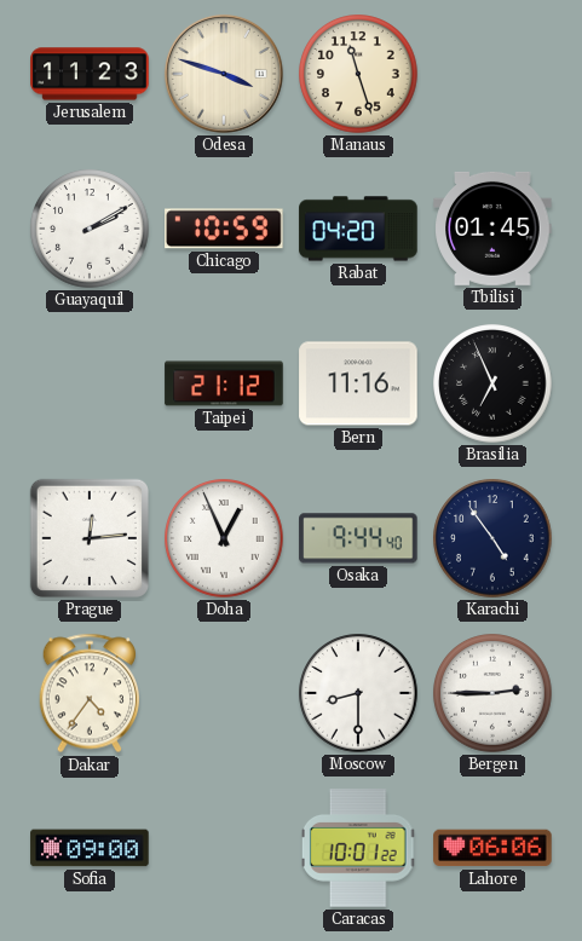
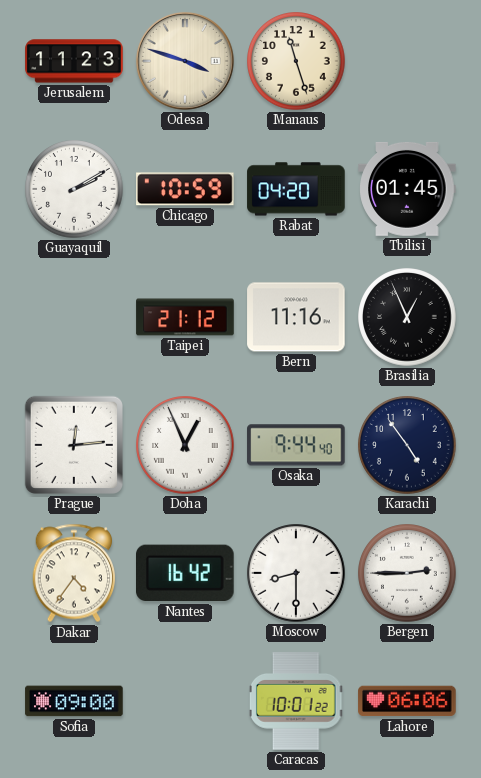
Brasilia: 6:56 -> 12:56 (407, 317)
Nantes: none -> 16:42 (186, 573)
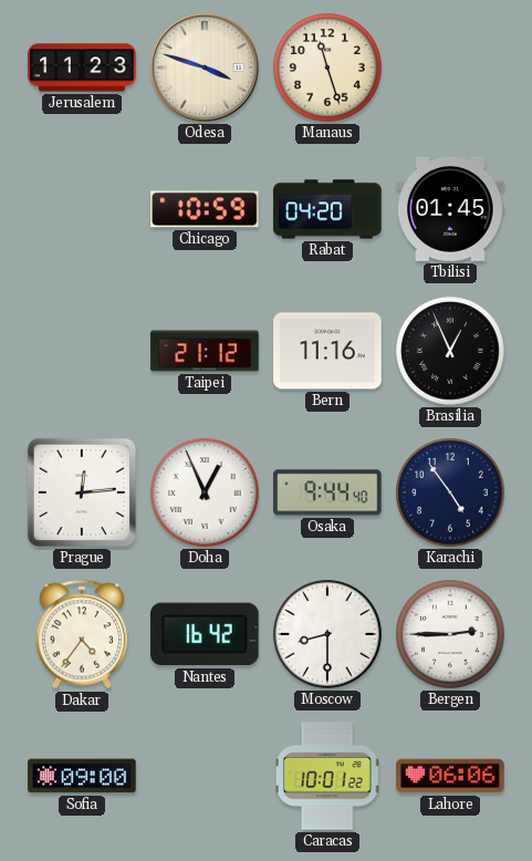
Guayaquil: 2:10 -> none (74, 189)
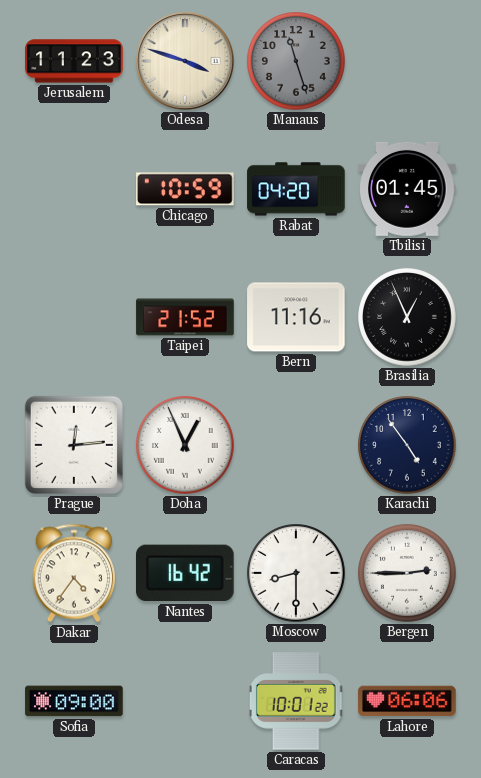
Manaus dial: cream -> grey (296, 61)
Taipei: 21:12 -> 21:52 (185, 317)
Osaka: 9:44 -> none (327, 492)
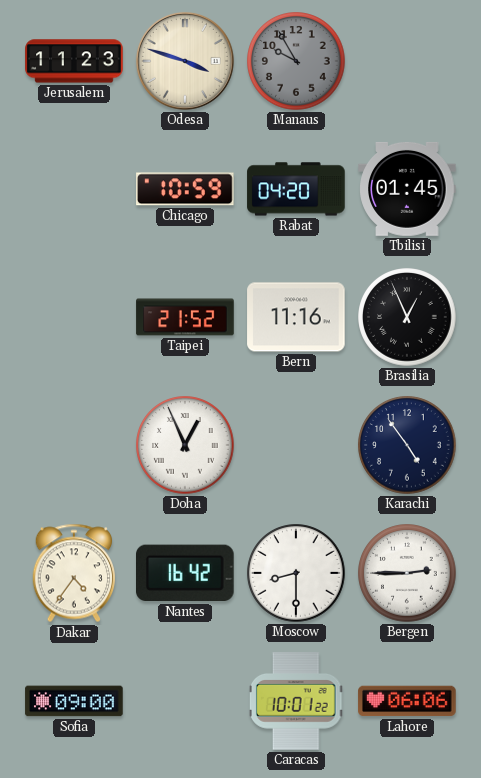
Manaus: 11:27 -> 9:55 (296, 61)
Prague: 12:14 -> none (74, 445)
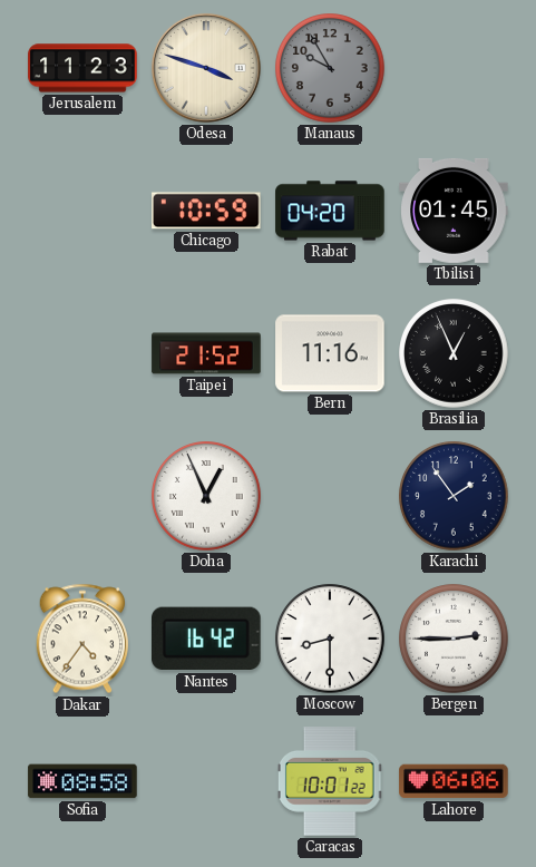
Karachi: 4:54 -> 1:54 (454, 496)
Sofia: 09:00 -> 08:58 (82, 781)
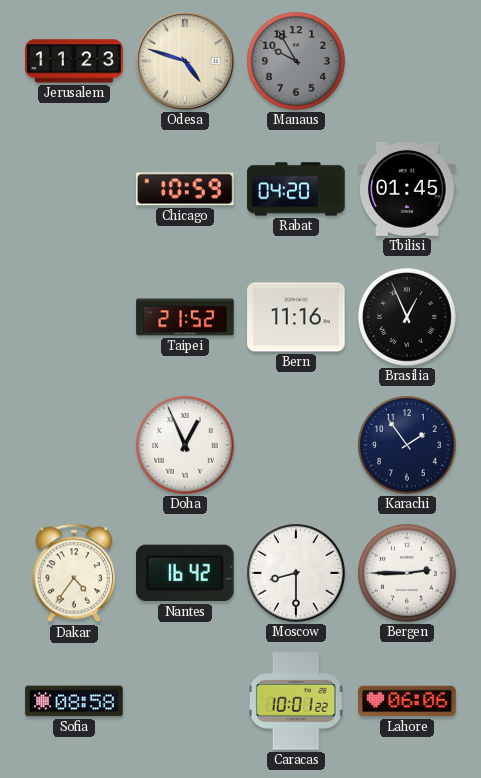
Odesa: 3:48 -> 4:48 (185, 61)
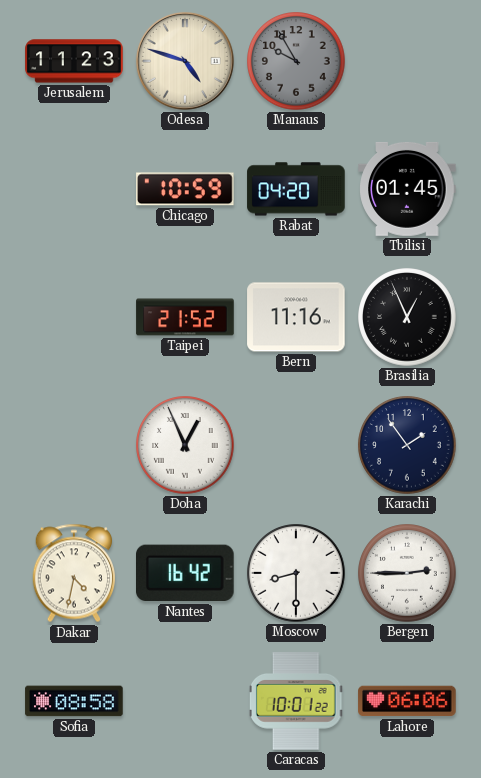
Dakar: 4:36 -> 4:32 (73, 573)
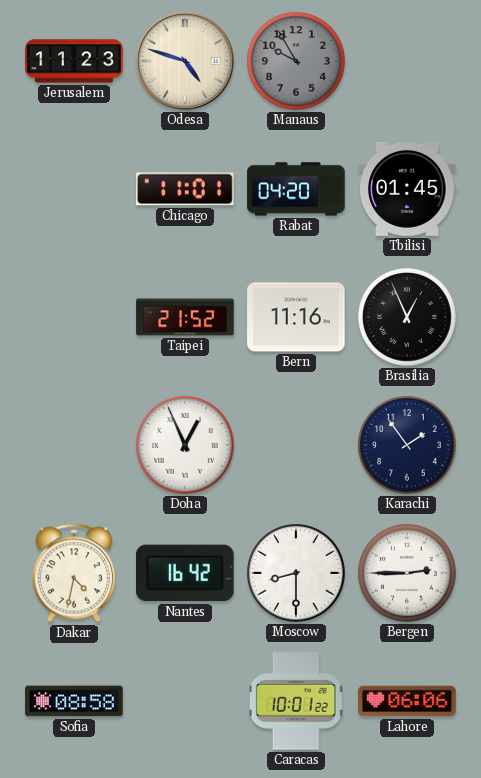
Chicago: 10:59 -> 11:01 (186, 189)
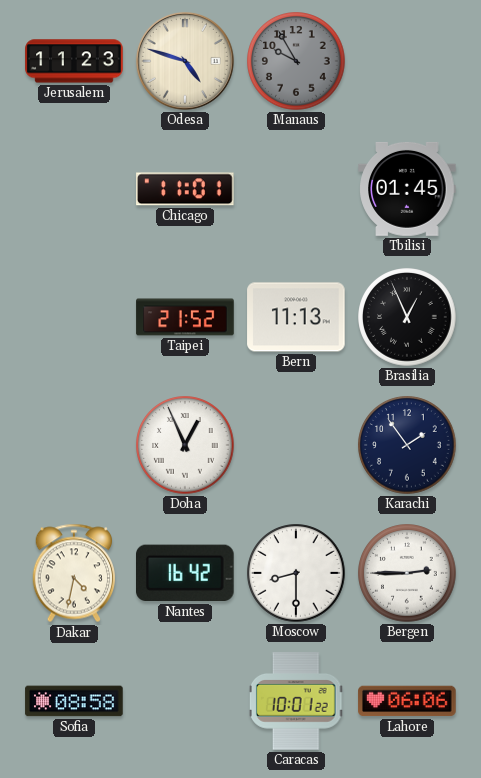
Rabat: 04:20 -> none (296, 189)
Bern: 11:16 -> 11:13 (296, 317)
